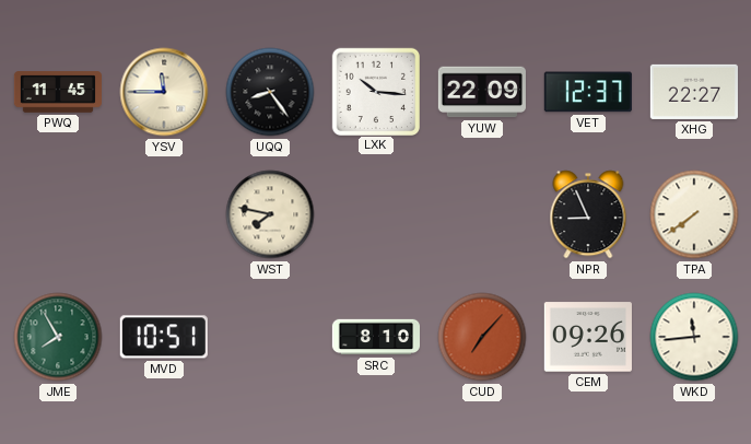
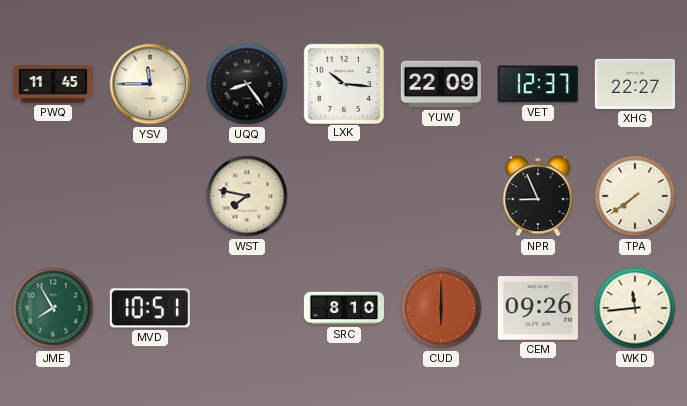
CUD: 7:07 -> 6:00 (441, 308)
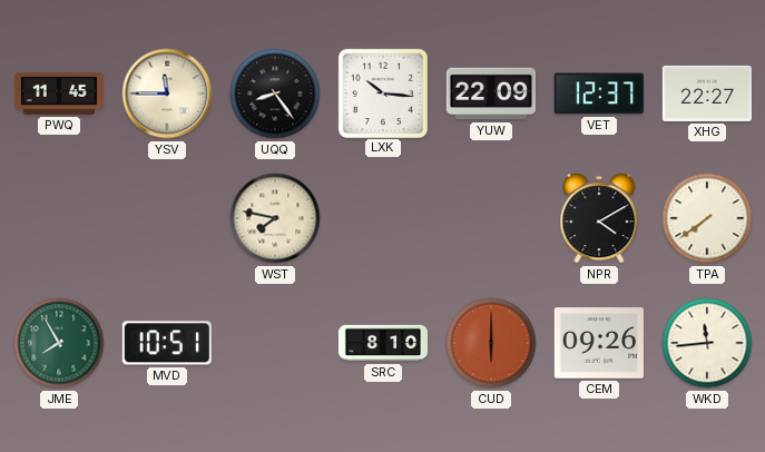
NPR: 8:56 -> 4:10 (599, 218)
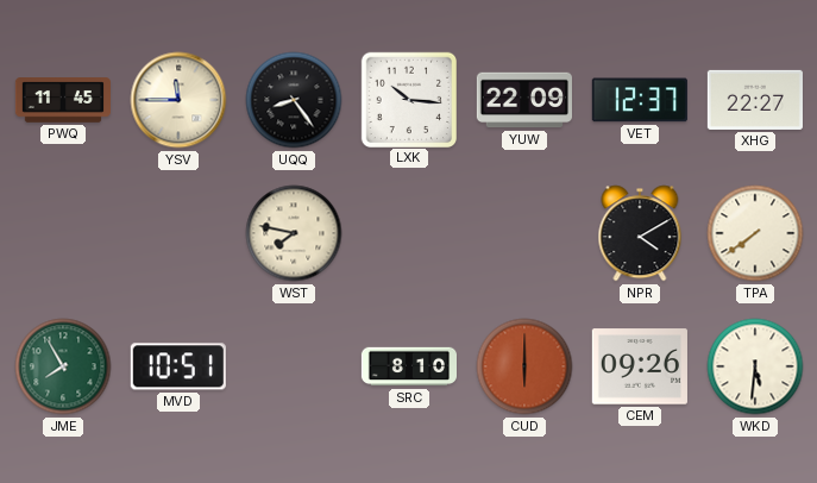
WKD: 11:44 -> 5:31 (755, 366)
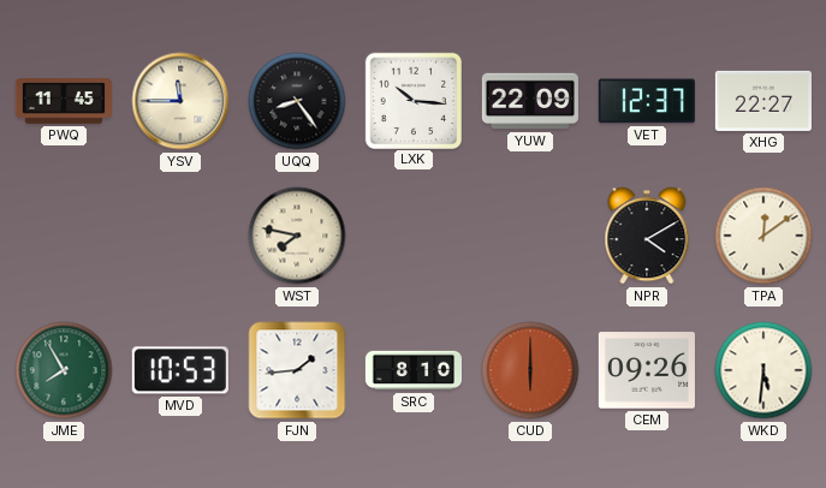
TPA: 7:39 -> 12:09 (763, 236)
MVD: 10:51 -> 10:53 (180, 370)
FJN: none -> 1:44 (297, 370)
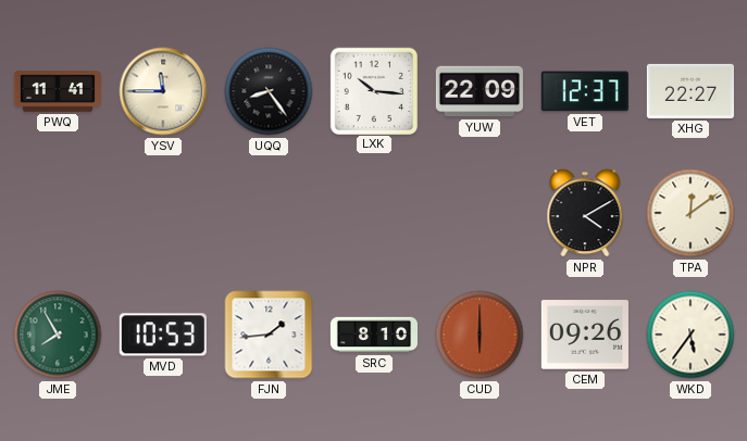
PWQ: 11:45 -> 11:41 (57, 91)
WST: 7:47 -> none (297, 236)
WKD: 5:31 -> 5:36 (690, 335)
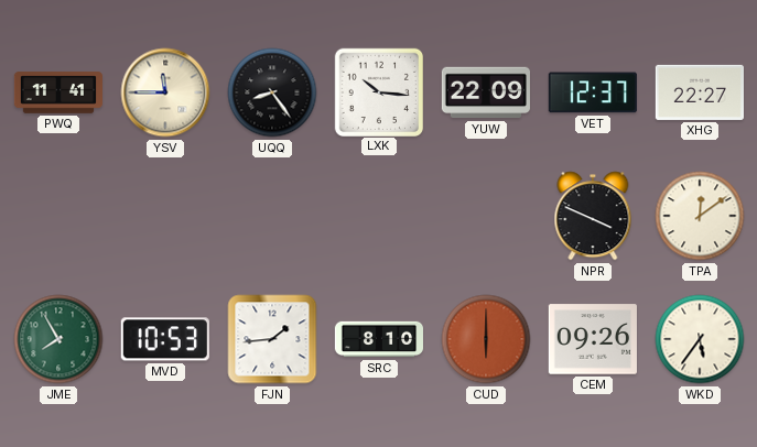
NPR: 4:10 -> 3:49 (593, 216)
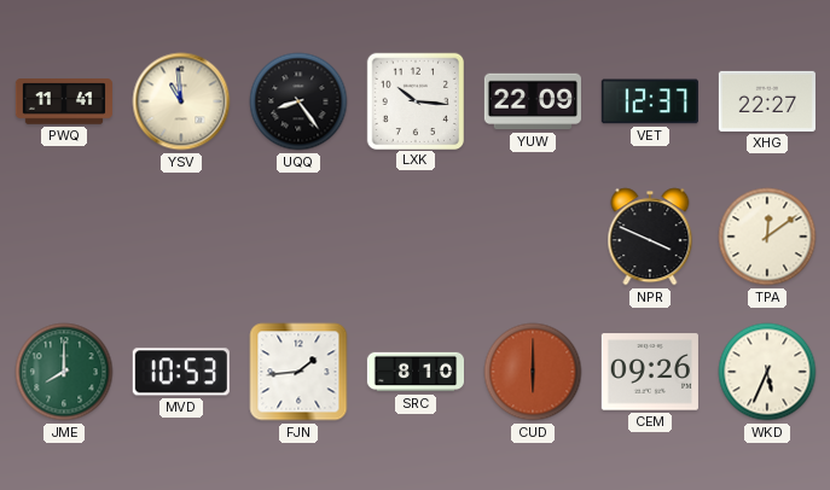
YSV: 11:45 -> 10:59 (181, 101)
JME: 7:55 -> 8:00 (64, 372)
WKD: 5:36 -> 5:34 (767, 372)
